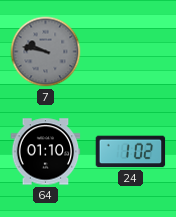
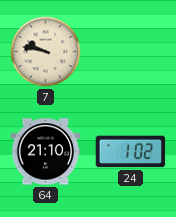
7 dial: grey -> cream (46, 52)
64: 01:10 -> 21:10 (46, 152)
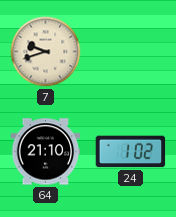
7: 9:47 -> 9:42 (46, 52)
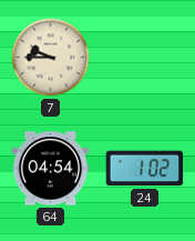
7: 9:42 -> 9:45 (51, 58)
64: 21:10 -> 04:54 (51, 169)
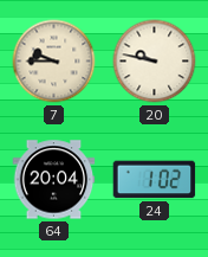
20: none -> 9:47 (155, 62)
64: 04:54 -> 20:04 (54, 180)
